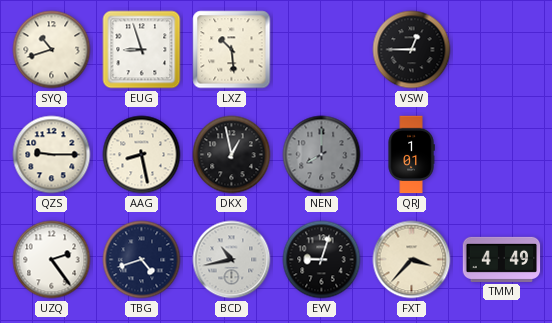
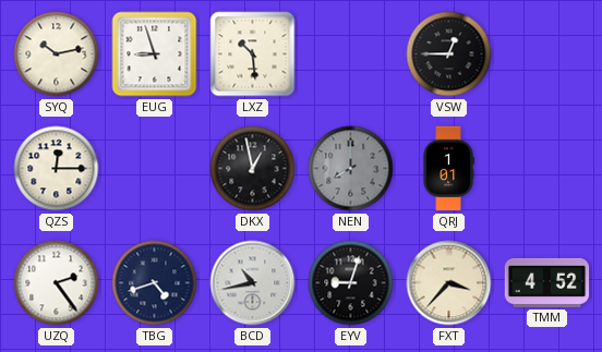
SYQ: 10:42 -> 10:13 (57, 54)
QZS: 9:15 -> 12:15 (57, 169)
AAG: 8:28 -> none (142, 155)
TMM: 4:49 -> 4:52 (547, 282)
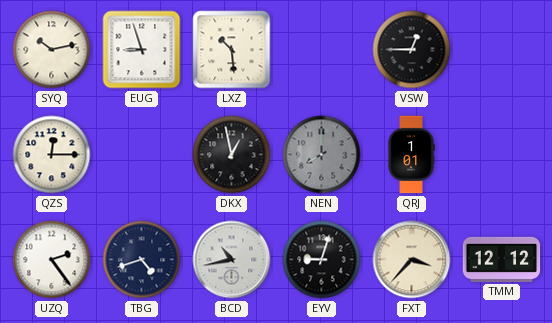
TMM: 4:52 -> 12:12 (502, 259)
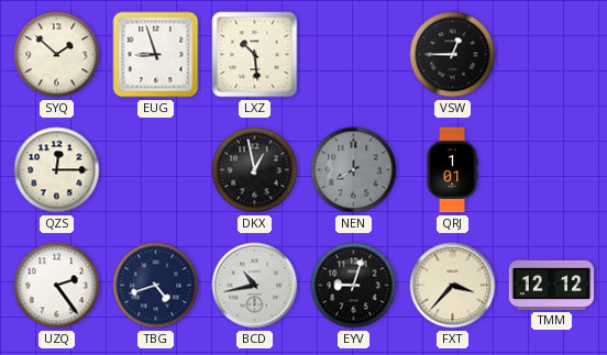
SYQ: 10:13 -> 1:52 (57, 55)
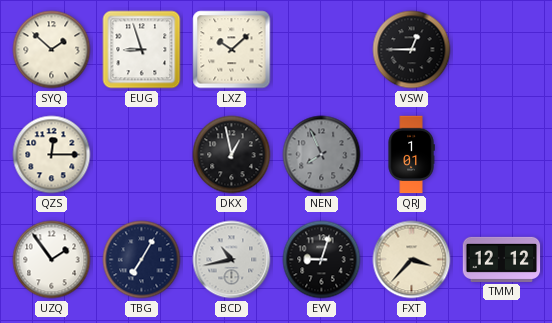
LXZ: 10:29 -> 10:08 (232, 50)
NEN: 8:00 -> 7:56 (322, 155)
UZQ: 2:24 -> 1:54 (52, 260)
TBG: 4:42 -> 7:05 (142, 260)
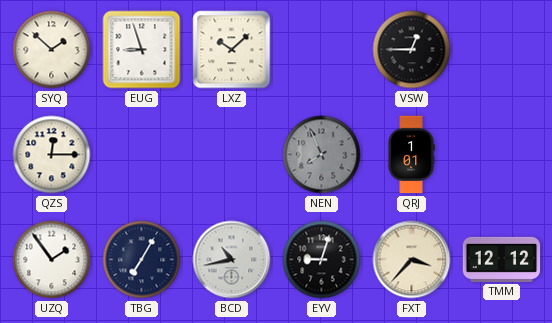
DKX: 12:58 -> none (232, 155)
